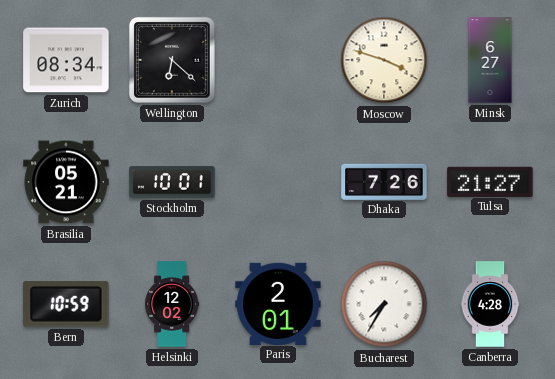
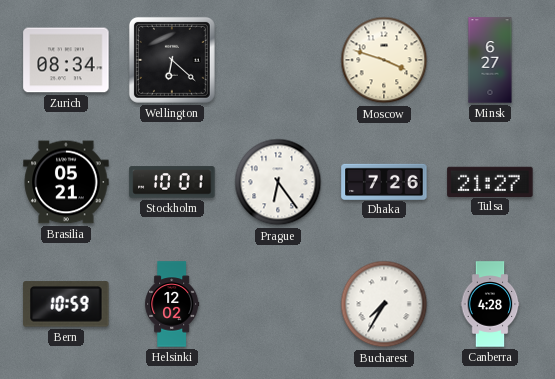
Prague: none -> 6:24 (278, 182)
Paris: 2:01 -> none (278, 303)
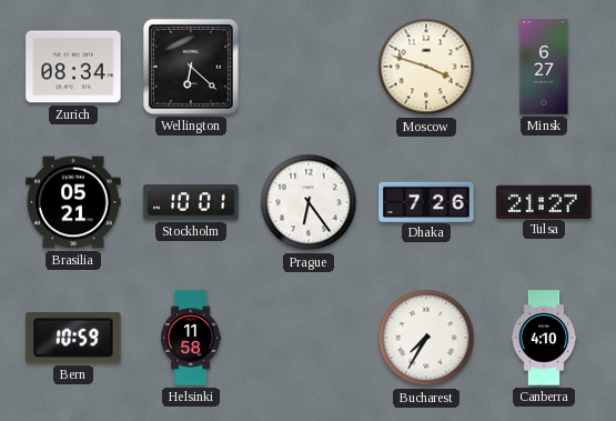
Helsinki: 12:02 -> 11:58 (191, 338)
Canberra: 4:28 -> 4:10 (544, 338)
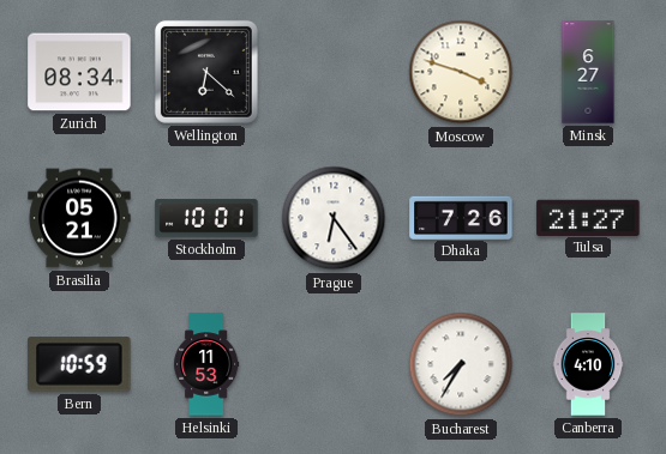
Helsinki: 11:58 -> 11:53 (206, 364)
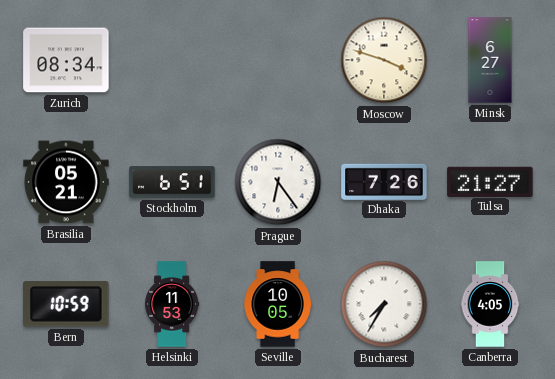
Wellington: 6:22 -> none (206, 72)
Stockholm: 10:01 -> 6:51 (172, 182)
Seville: none -> 10:05 (278, 304)
Canberra: 4:10 -> 4:05 (490, 304)
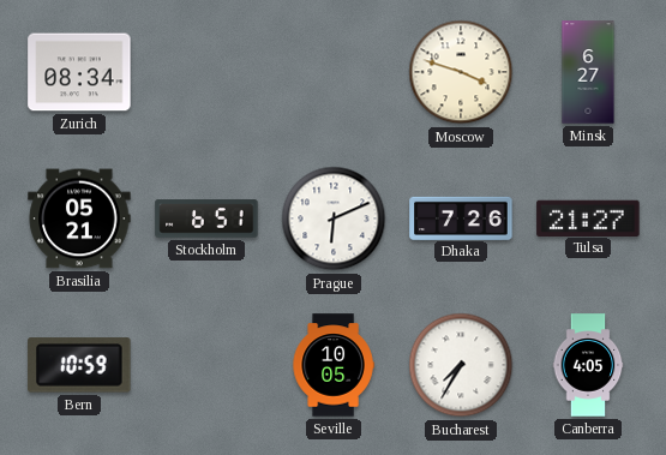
Prague: 6:24 -> 6:11 (334, 218)
Helsinki: 11:53 -> none (172, 304)
